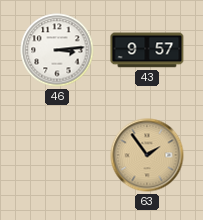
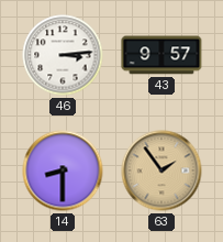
14: none -> 8:30 (63, 170)
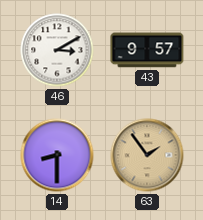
46: 3:14 -> 3:10 (57, 50)
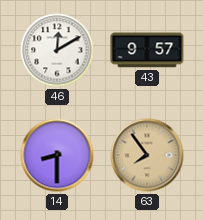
46: 3:10 -> 12:10 (57, 50)
63: 1:54 -> 7:54 (147, 155)
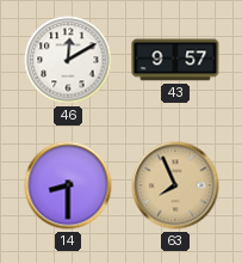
63: 7:54 -> 7:56 (175, 185)
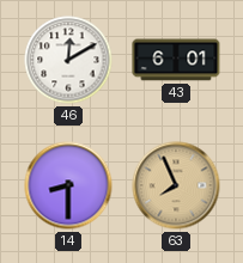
43: 9:57 -> 6:01 (176, 60)
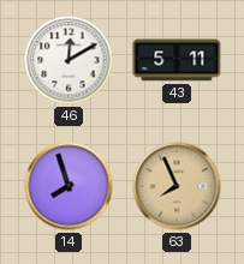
43: 6:01 -> 5:11 (177, 60)
14: 8:30 -> 7:57 (69, 186)
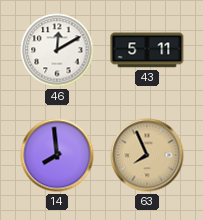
14: 7:57 -> 7:59 (57, 155)
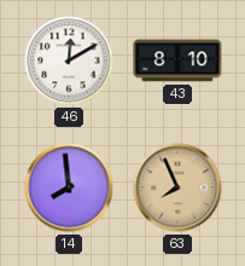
43: 5:11 -> 8:10 (177, 60)
